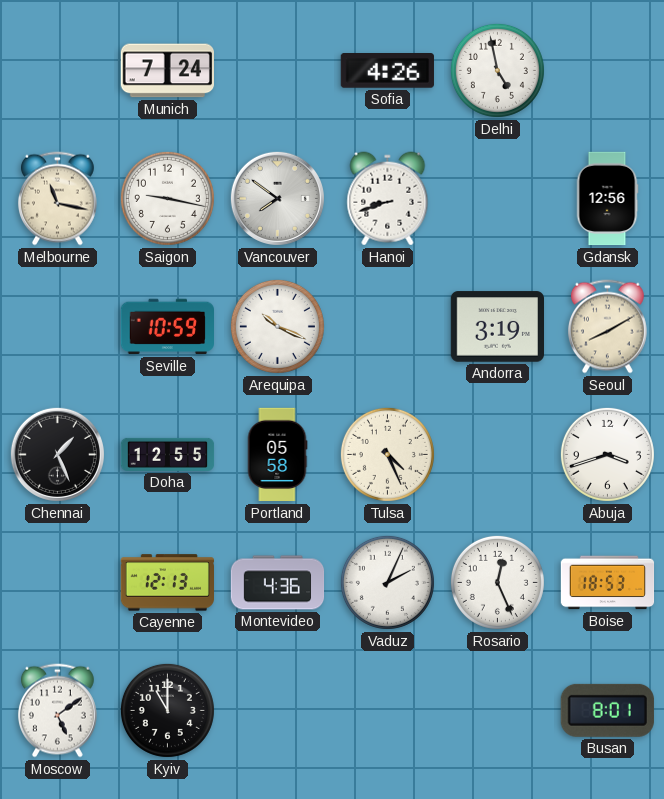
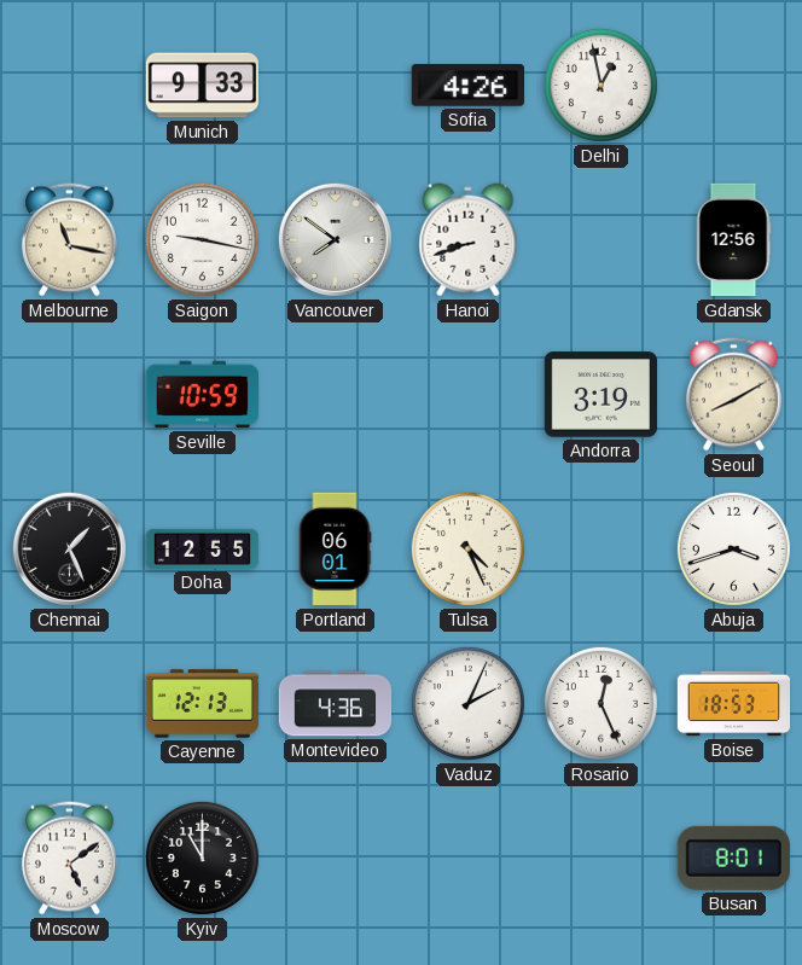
Munich: 7:24 -> 9:33 (202, 86)
Delhi: 4:58 -> 12:58 (600, 85)
Arequipa: 10:19 -> none (277, 326)
Portland: 05:58 -> 06:01 (335, 550)
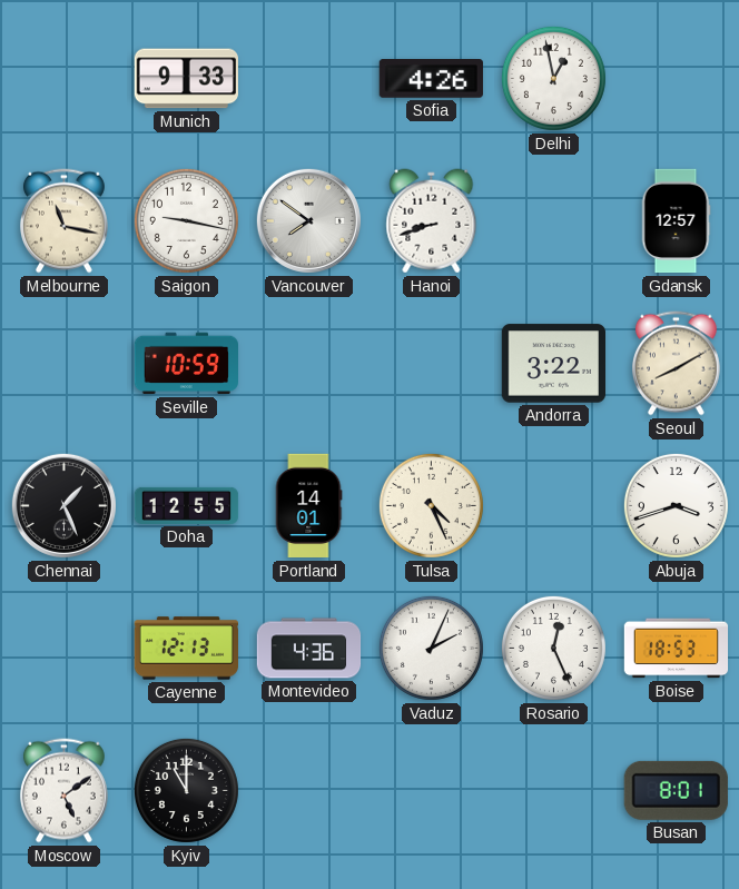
Gdansk: 12:56 -> 12:57 (676, 221)
Andorra: 3:19 -> 3:22 (553, 364)
Portland: 06:01 -> 14:01 (308, 506)
